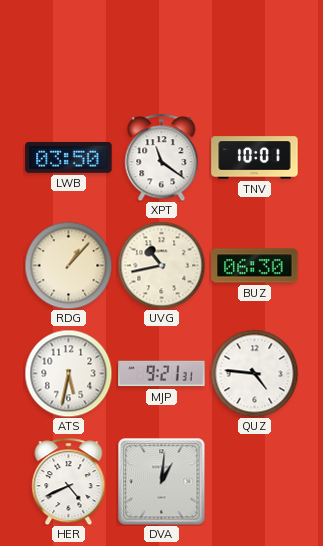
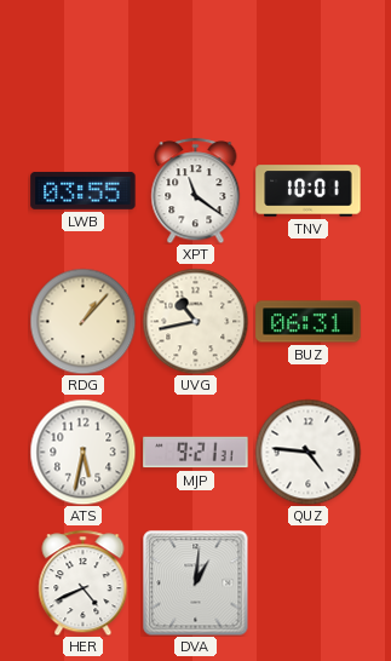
LWB: 03:50 -> 03:55 (84, 190)
BUZ: 06:30 -> 06:31 (309, 322)
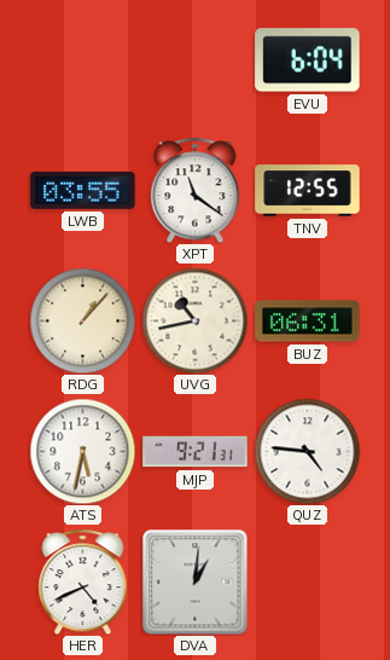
EVU: none -> 6:04 (308, 60)
TNV: 10:01 -> 12:55 (308, 191)
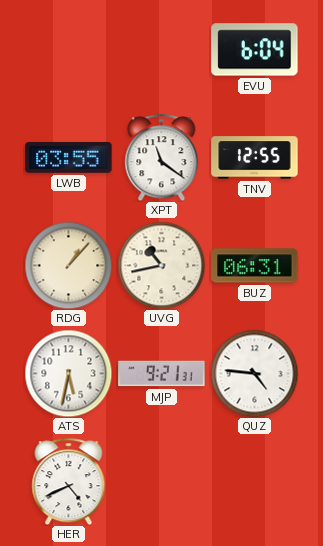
DVA: 1:01 -> none (194, 581)
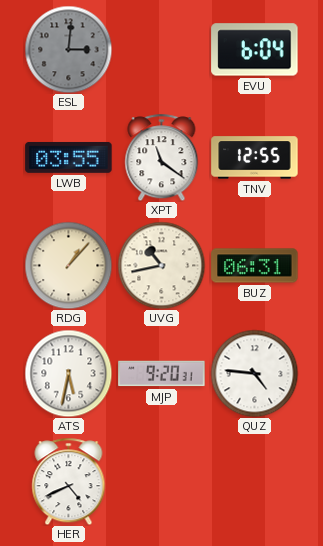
ESL: none -> 3:01 (68, 49)
MJP: 9:21 -> 9:20 (162, 374)
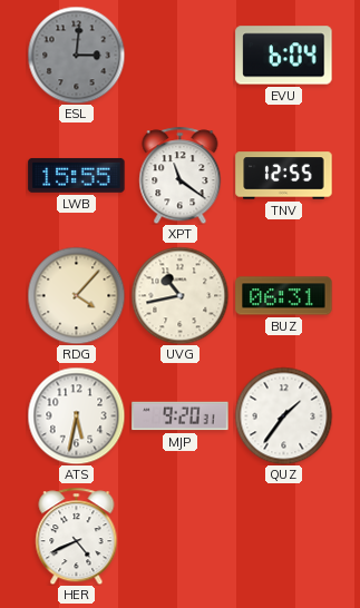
LWB: 03:55 -> 15:55 (77, 175)
RDG: 1:07 -> 4:07 (76, 295)
QUZ: 4:46 -> 1:36 (283, 415)
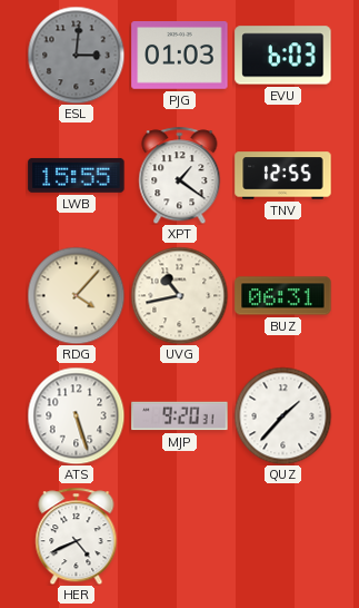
PJG: none -> 01:03 (180, 56)
EVU: 6:04 -> 6:03 (283, 56)
XPT: 11:21 -> 1:21 (180, 175)
ATS: 5:32 -> 5:27 (76, 415)
QUZ: 1:36 -> 1:37 (282, 415)
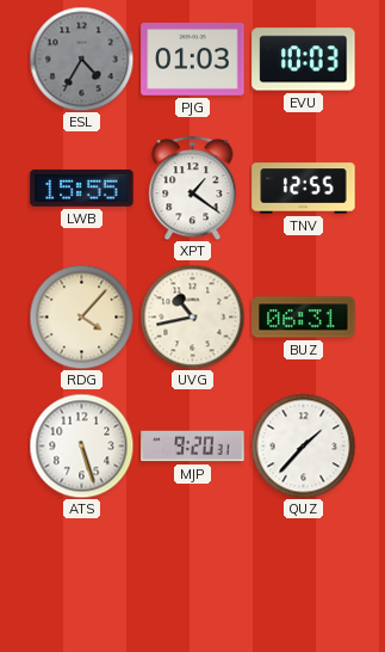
ESL: 3:01 -> 4:35 (81, 59)
EVU: 6:03 -> 10:03 (304, 60)
HER: 4:41 -> none (77, 536)
